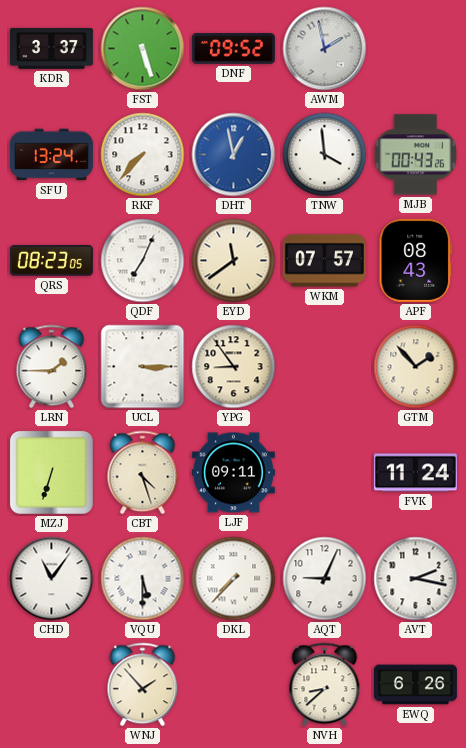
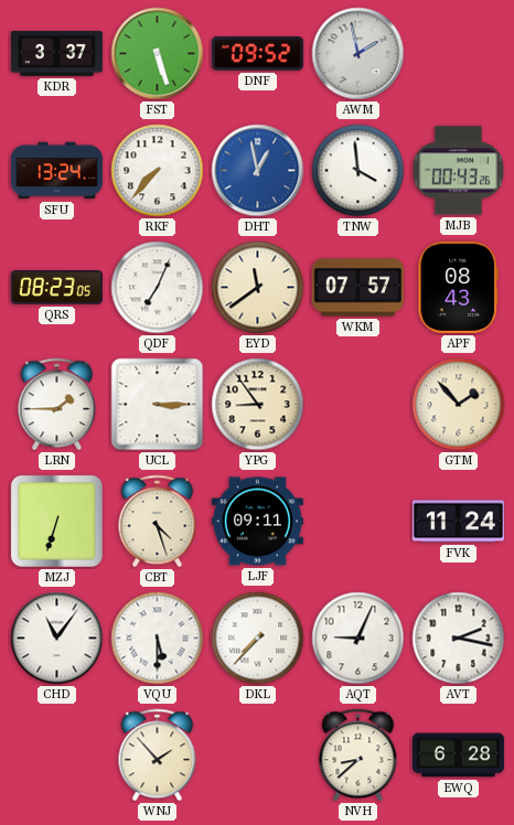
EWQ: 6:26 -> 6:28 (458, 756)
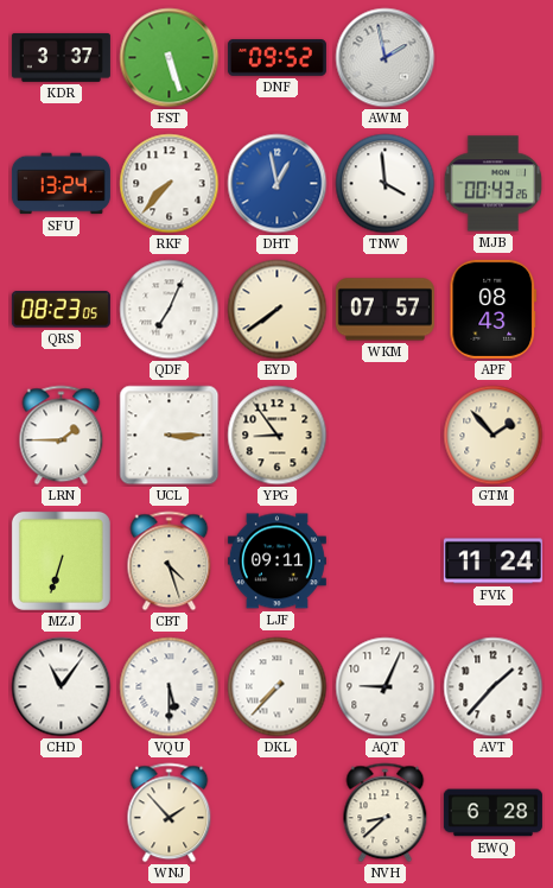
EYD: 11:39 -> 7:39 (278, 310)
AVT: 2:17 -> 1:37 (494, 687)
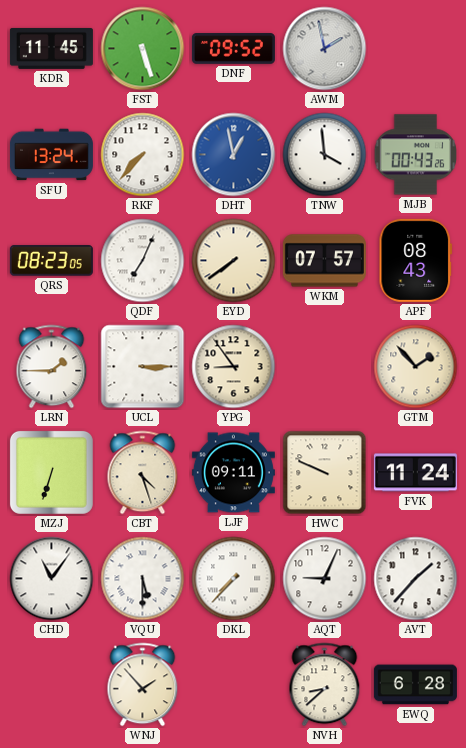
KDR: 3:37 -> 11:45 (51, 48)
HWC: none -> 9:49 (325, 473)
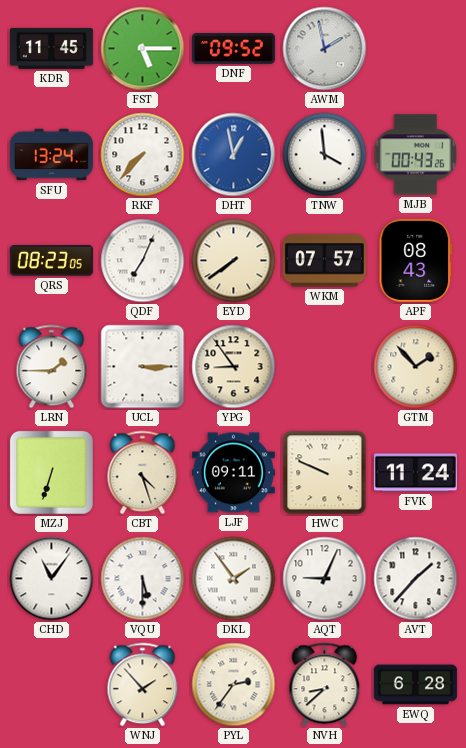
FST: 5:27 -> 5:15 (143, 49)
DKL: 7:37 -> 1:54 (234, 579)
PYL: none -> 2:36 (234, 685)
